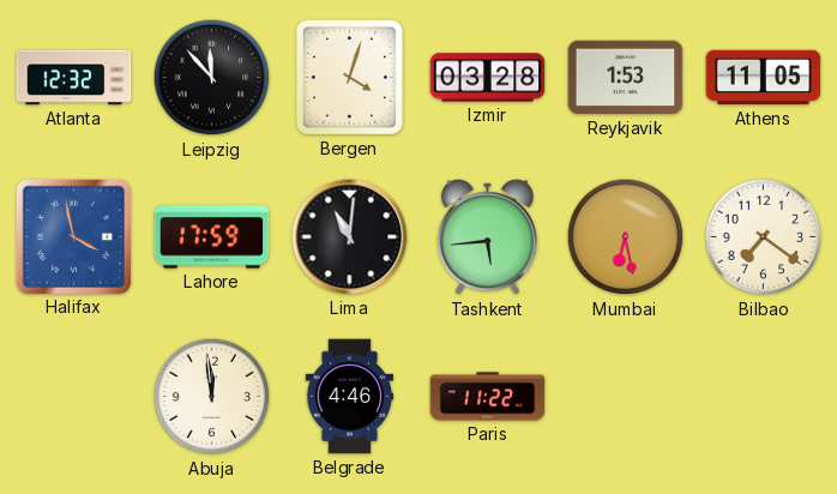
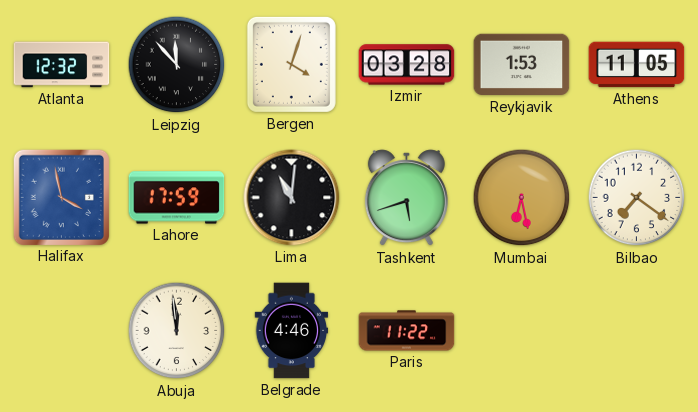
Tashkent: 5:44 -> 5:42 (406, 198)
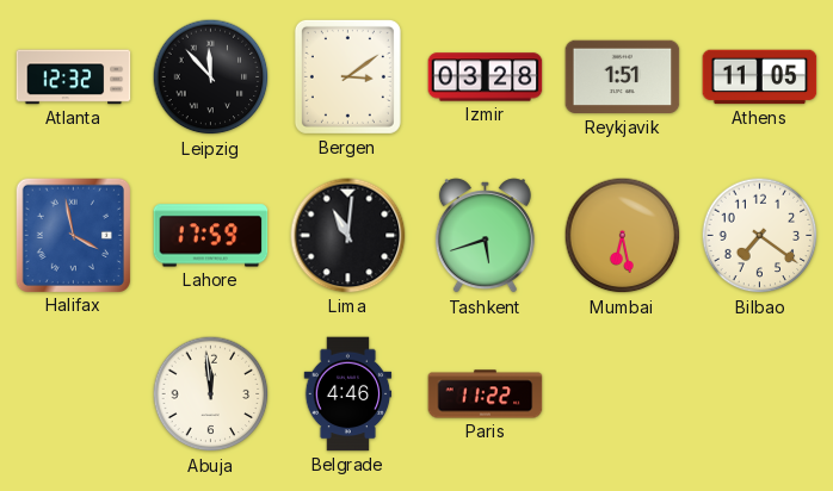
Bergen: 4:03 -> 3:09 (347, 76)
Reykjavik: 1:53 -> 1:51 (623, 77)
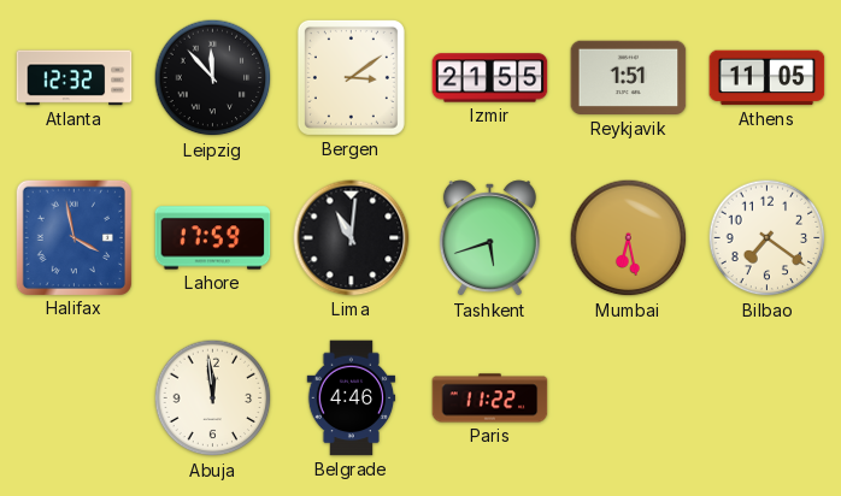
Izmir: 03:28 -> 21:55 (490, 78)
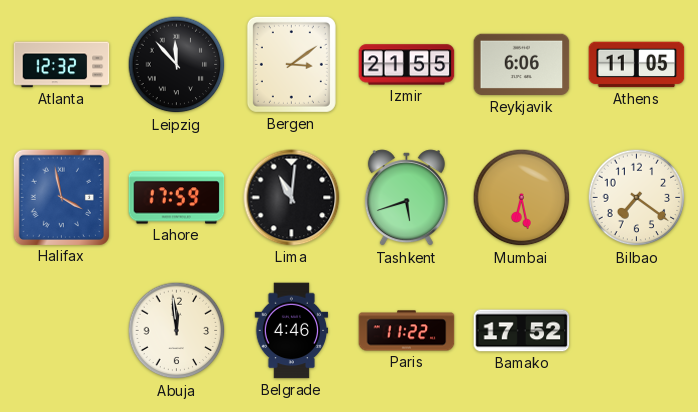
Reykjavik: 1:51 -> 6:06 (522, 65)
Bamako: none -> 17:52 (522, 331)
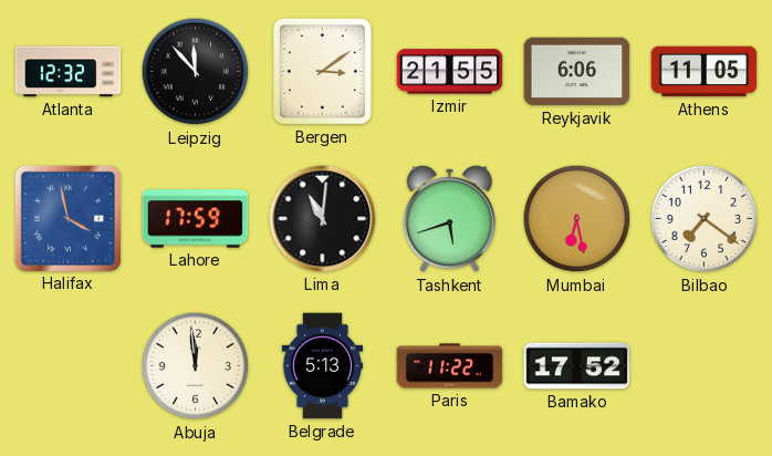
Belgrade: 4:46 -> 5:13 (323, 366)
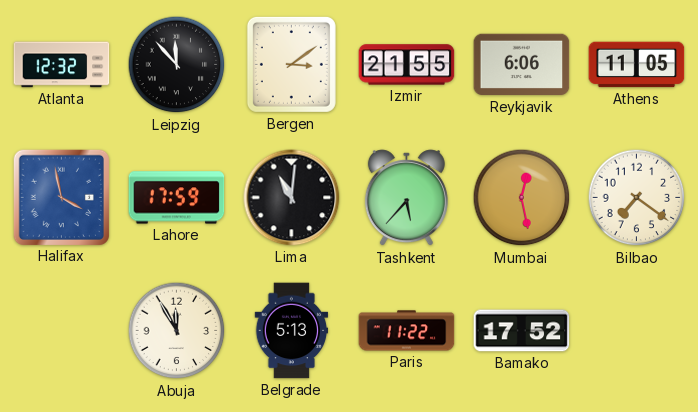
Tashkent: 5:42 -> 5:37 (406, 198)
Mumbai: 6:28 -> 12:28 (522, 198)
Abuja: 11:59 -> 11:55 (177, 331)
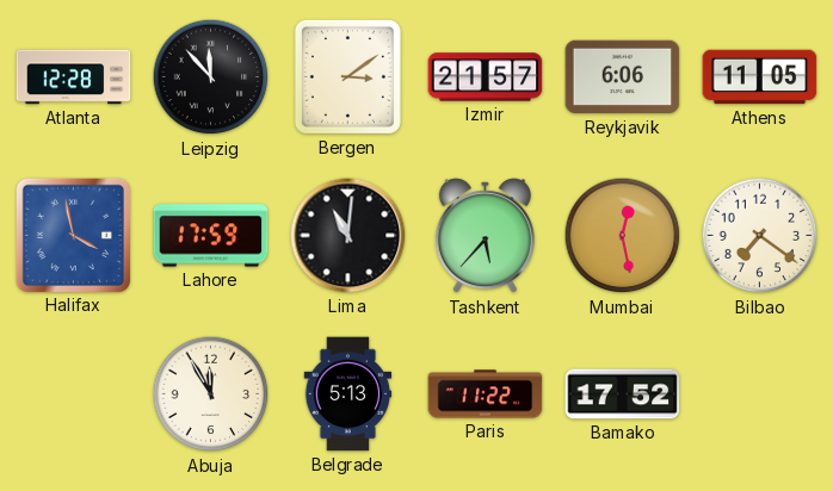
Atlanta: 12:32 -> 12:28 (74, 77)
Izmir: 21:55 -> 21:57 (486, 77)
